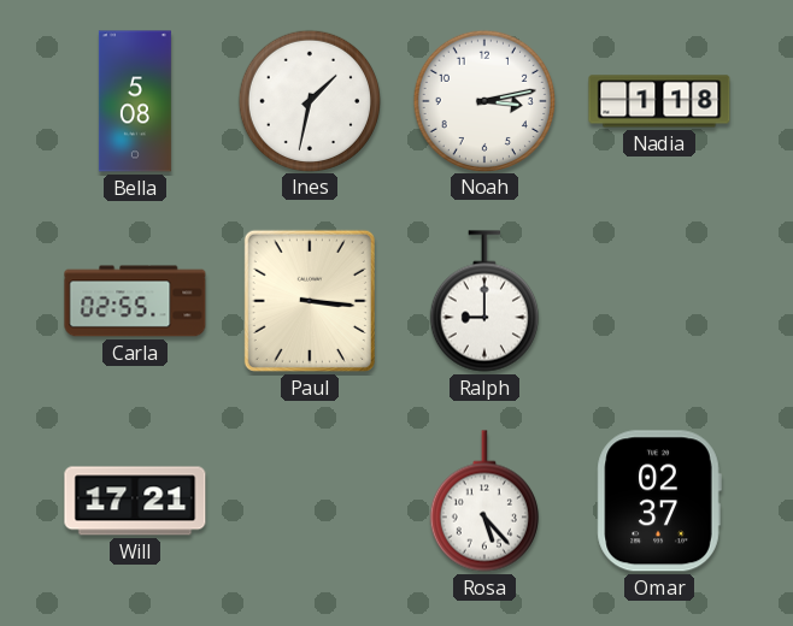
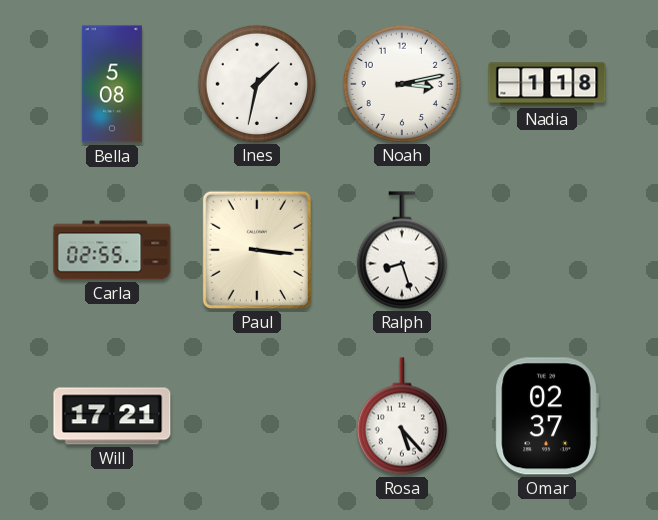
Ralph: 9:00 -> 8:27 (402, 250)
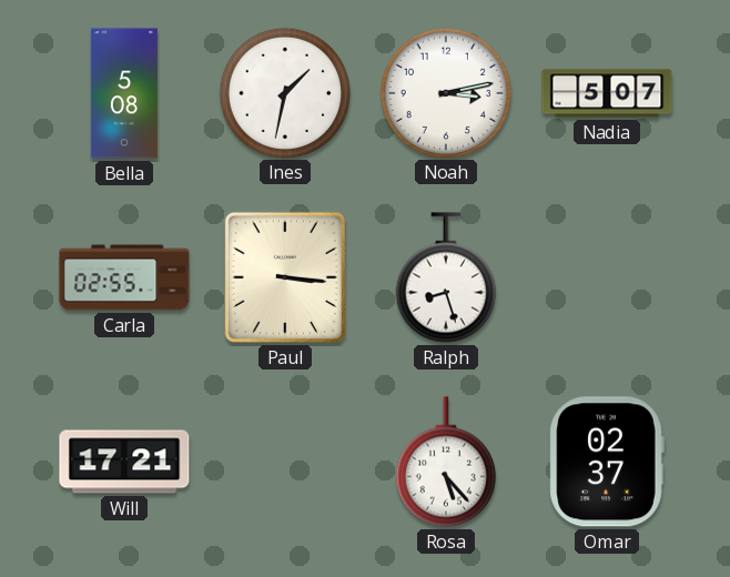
Nadia: 1:18 -> 5:07 (607, 93)
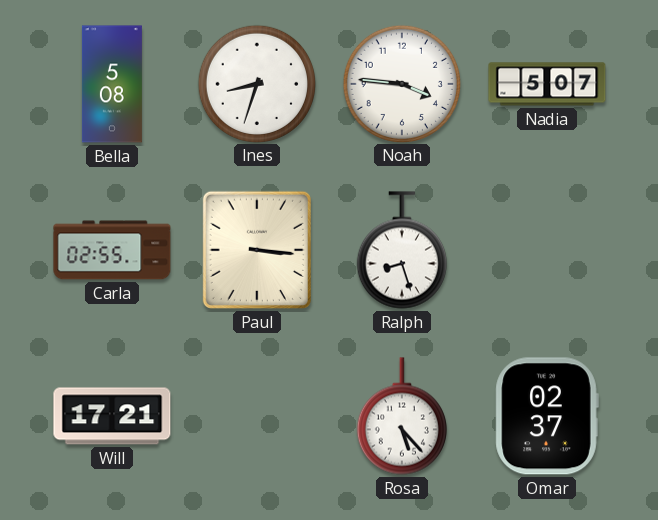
Ines: 1:32 -> 8:33 (256, 83)
Noah: 3:13 -> 3:46 (401, 83)
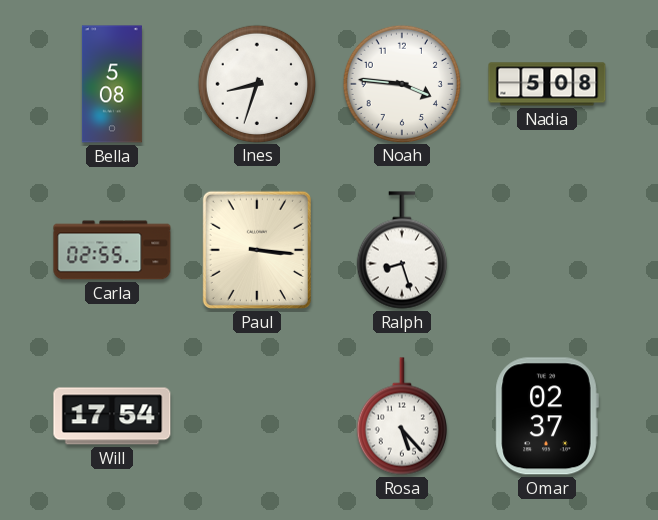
Nadia: 5:07 -> 5:08 (547, 84)
Will: 17:21 -> 17:54 (112, 416)
